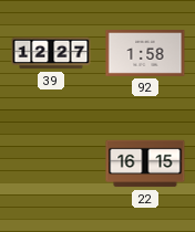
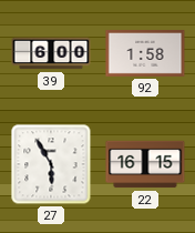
39: 12:27 -> 6:00 (51, 53)
27: none -> 5:55 (51, 164)
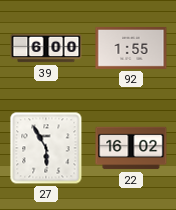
92: 1:58 -> 1:55 (131, 48)
22: 16:15 -> 16:02 (131, 148)
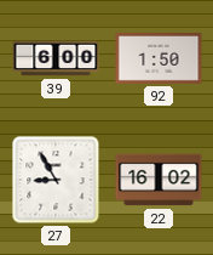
92: 1:55 -> 1:50 (159, 58)
27: 5:55 -> 8:55 (56, 180)
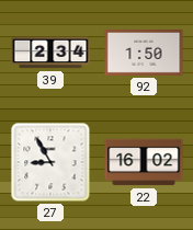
39: 6:00 -> 2:34 (50, 53)
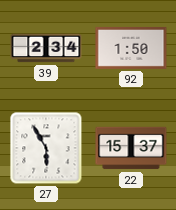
27: 8:55 -> 5:55 (46, 148)
22: 16:02 -> 15:37 (131, 148)
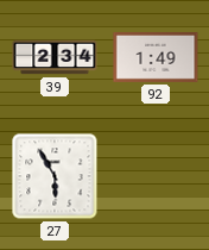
92: 1:50 -> 1:49 (156, 57)
22: 15:37 -> none (131, 148)
